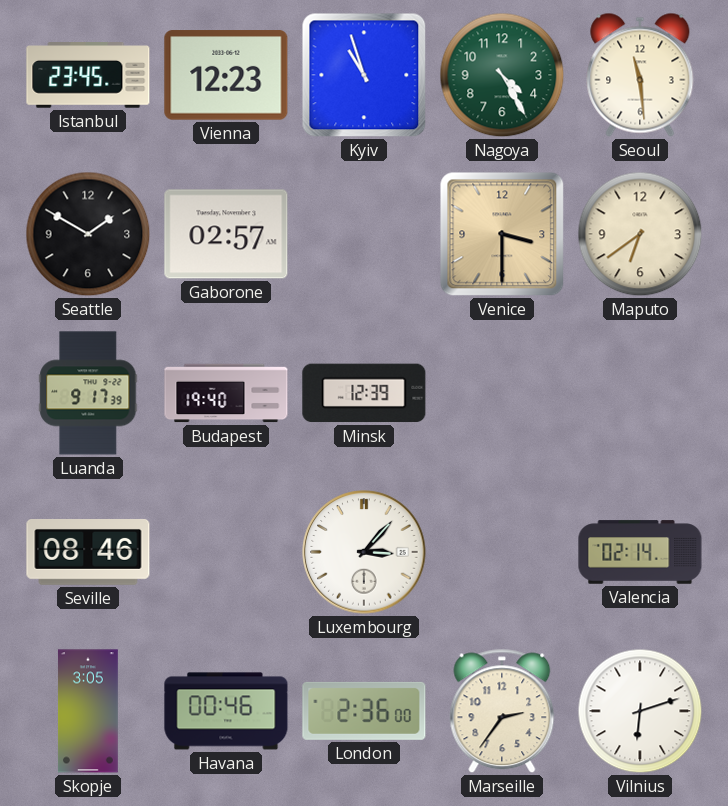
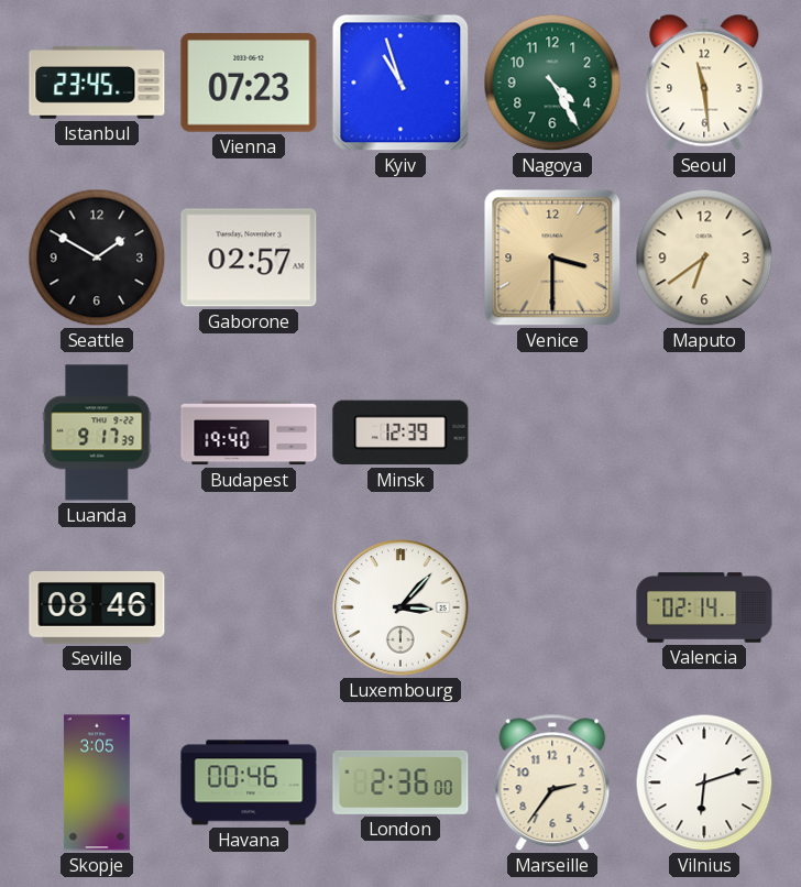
Vienna: 12:23 -> 07:23 (249, 83)
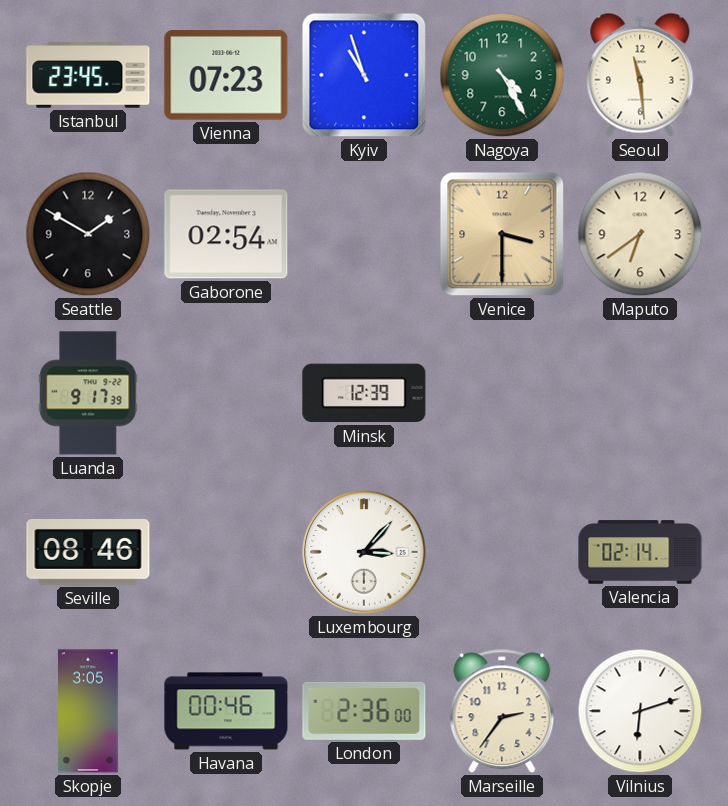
Gaborone: 02:57 -> 02:54 (226, 234)
Budapest: 19:40 -> none (249, 432)
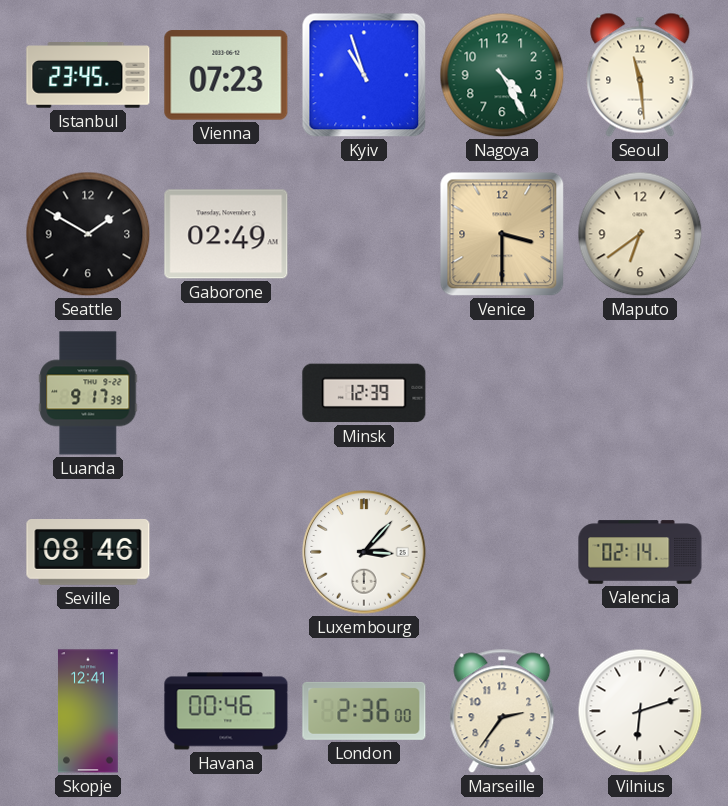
Gaborone: 02:54 -> 02:49 (226, 234)
Skopje: 3:05 -> 12:41 (88, 711)
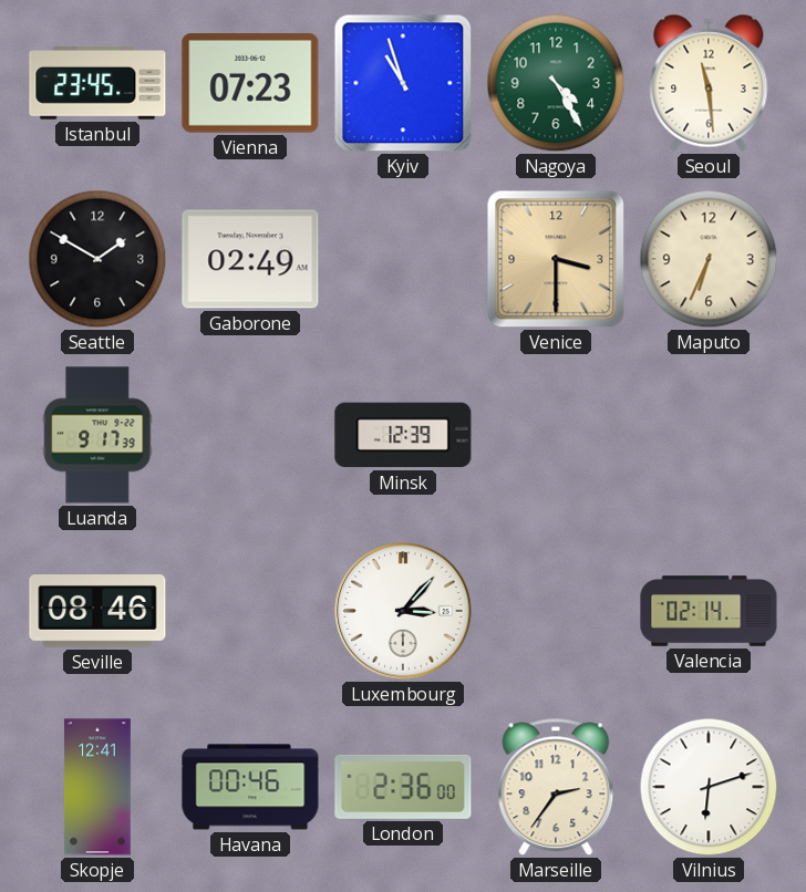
Maputo: 6:39 -> 6:34 (709, 259)
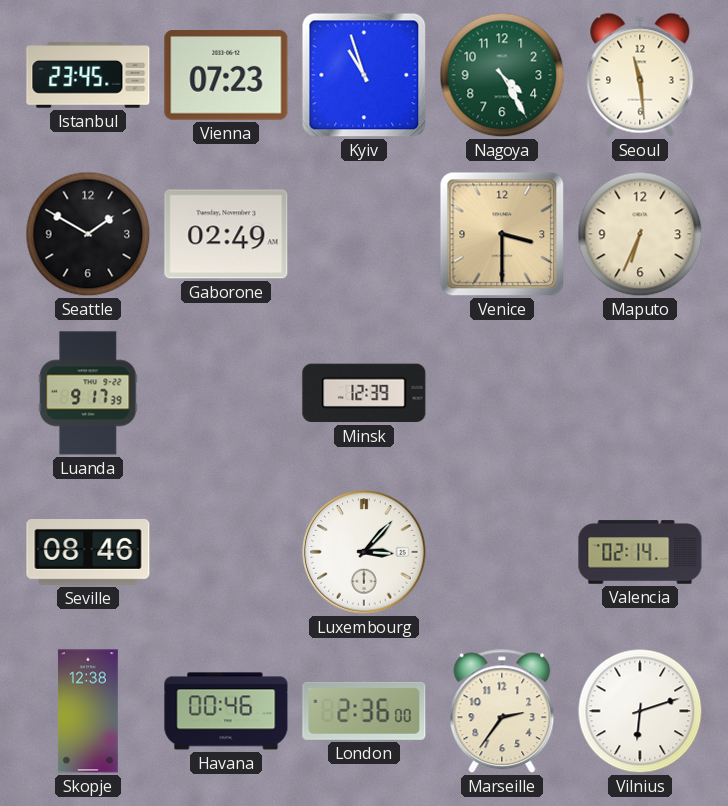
Skopje: 12:41 -> 12:38 (88, 711)
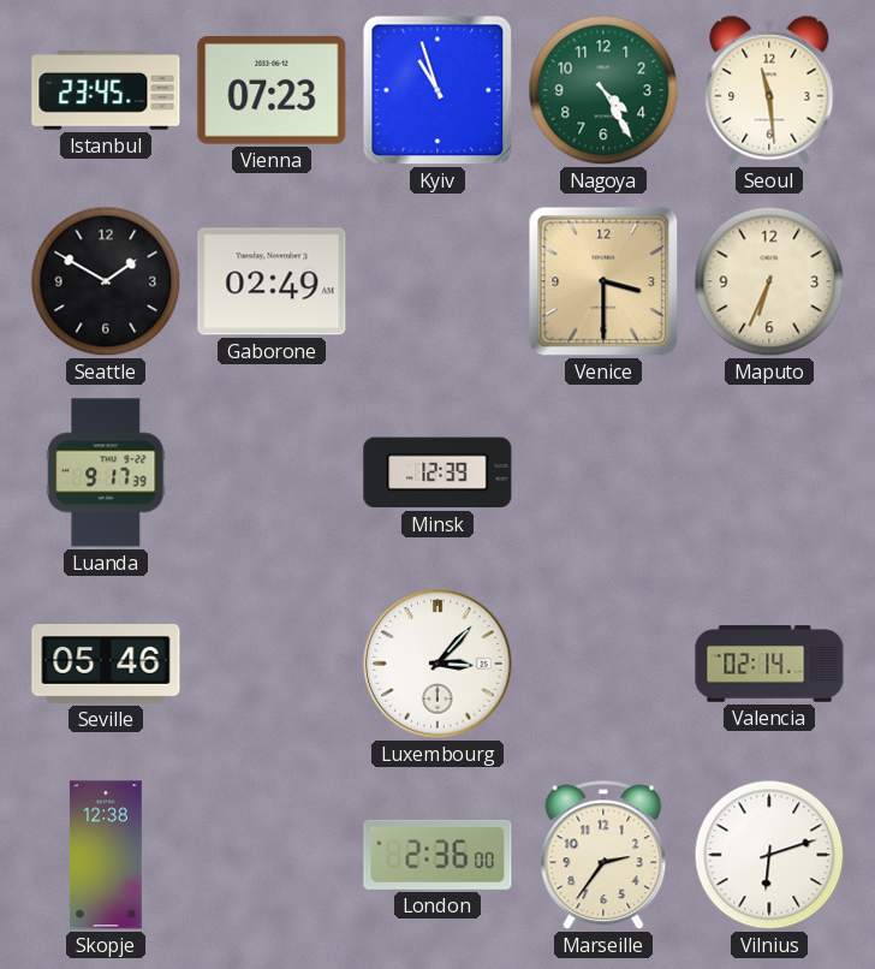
Seville: 08:46 -> 05:46 (106, 665)
Havana: 00:46 -> none (226, 711)
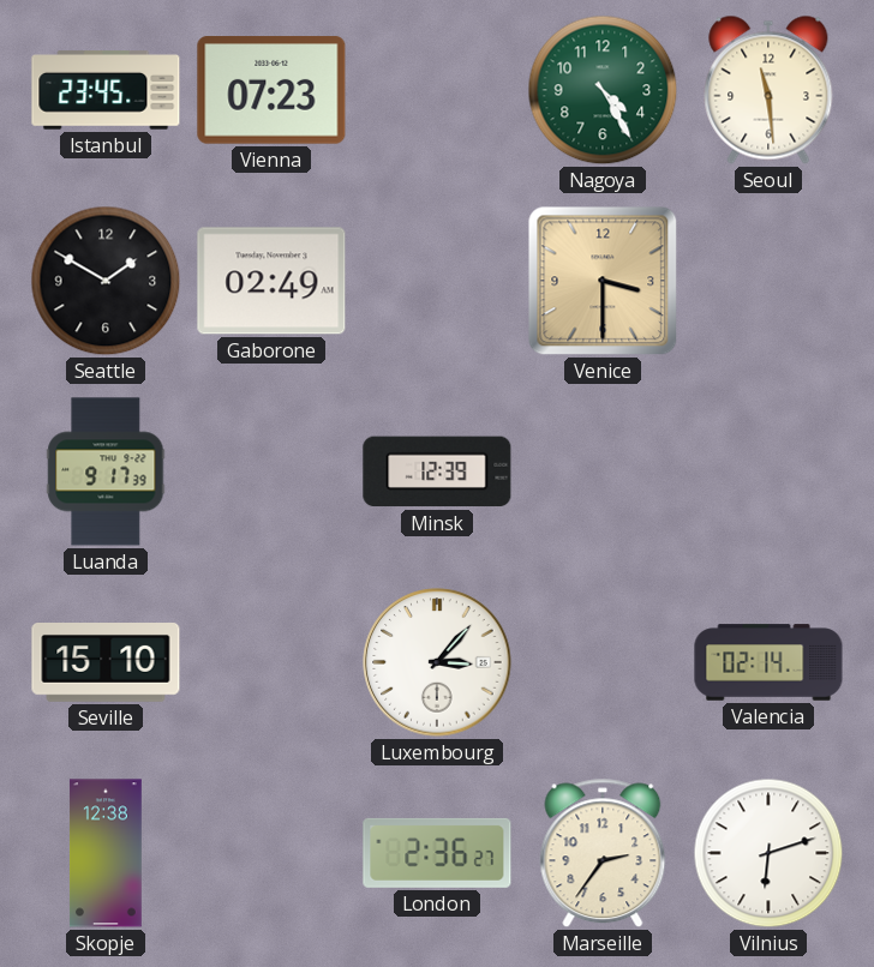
Kyiv: 10:57 -> none (437, 90)
Maputo: 6:34 -> none (769, 281)
Seville: 05:46 -> 15:10 (106, 663)
London: 2:36:00 -> 2:36:27 (437, 853)
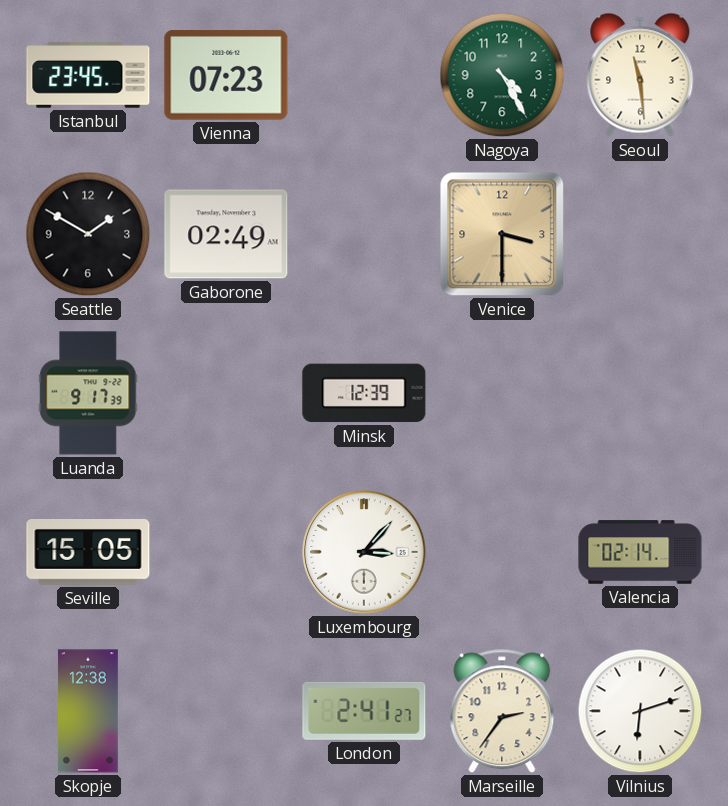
Seville: 15:10 -> 15:05 (88, 553)
London: 2:36 -> 2:41 (364, 711)
